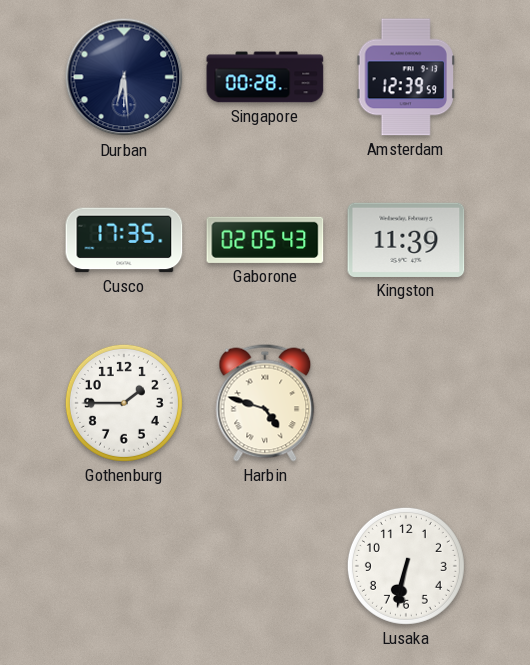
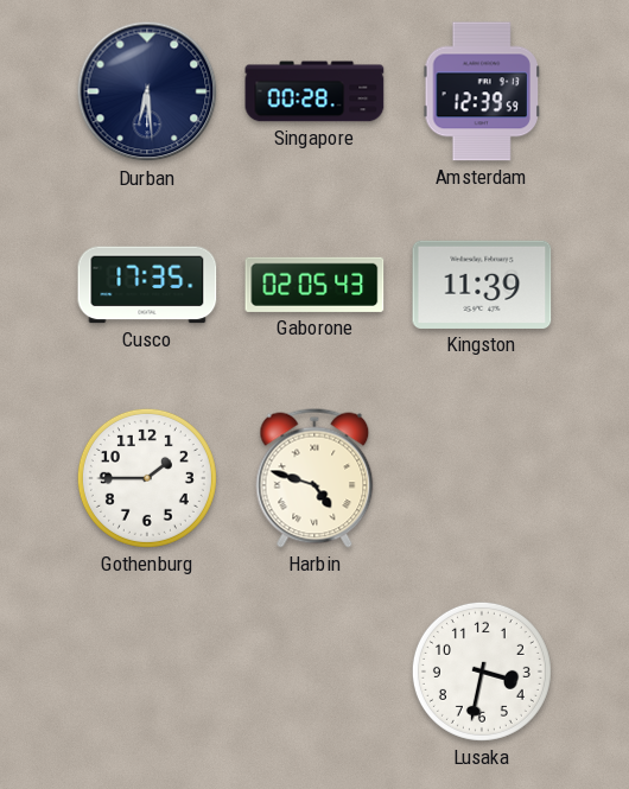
Lusaka: 6:32 -> 3:32 (482, 672)
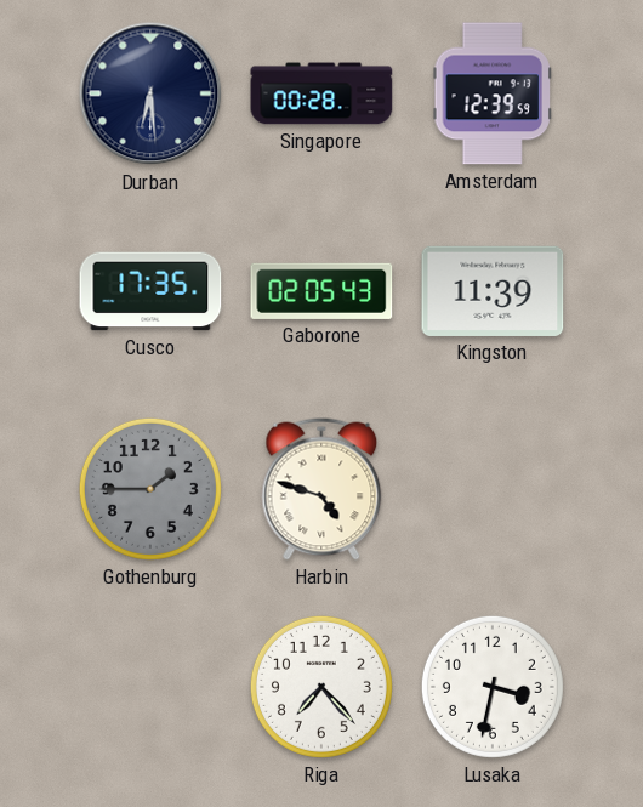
Gothenburg dial: white -> grey (150, 489)
Riga: none -> 7:23 (321, 687)
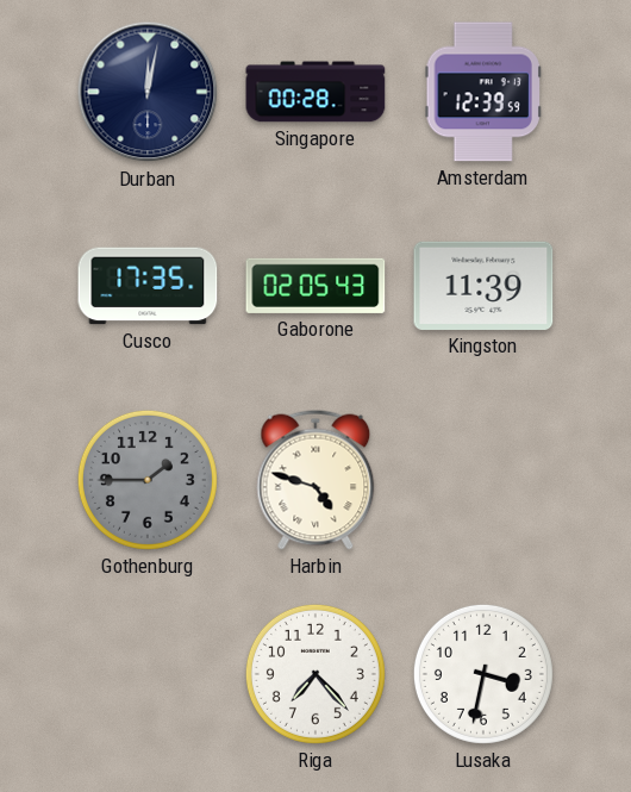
Durban: 6:29 -> 12:02 (148, 92)
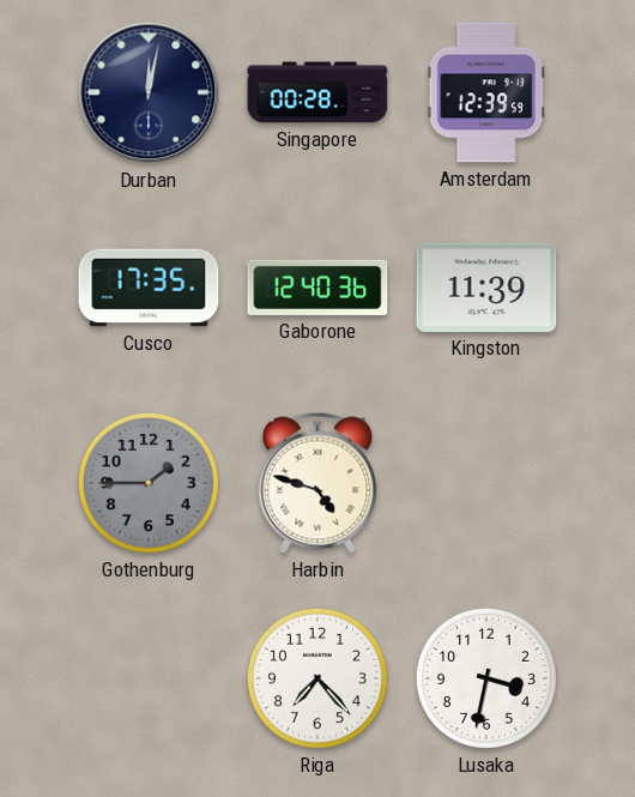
Gaborone: 02:05 -> 12:40 (317, 288)
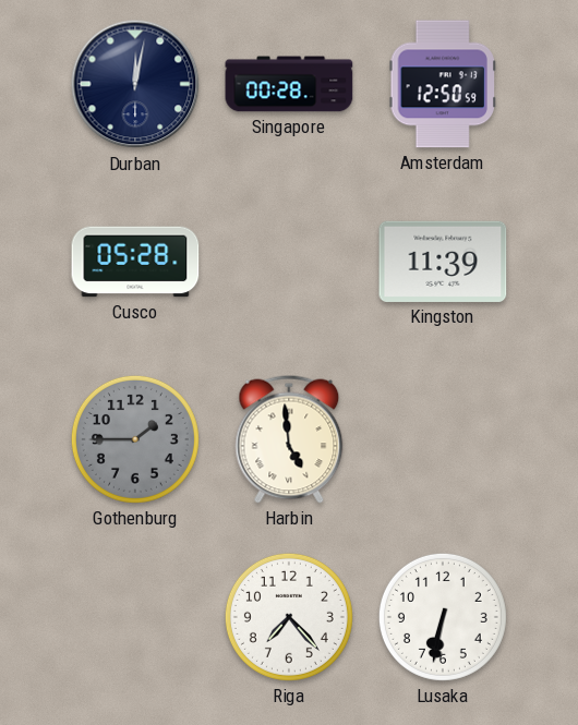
Amsterdam: 12:39 -> 12:50 (443, 84)
Cusco: 17:35 -> 05:28 (135, 262)
Gaborone: 12:40 -> none (317, 288)
Harbin: 4:48 -> 4:59 (289, 439)
Lusaka: 3:32 -> 6:32 (443, 617)
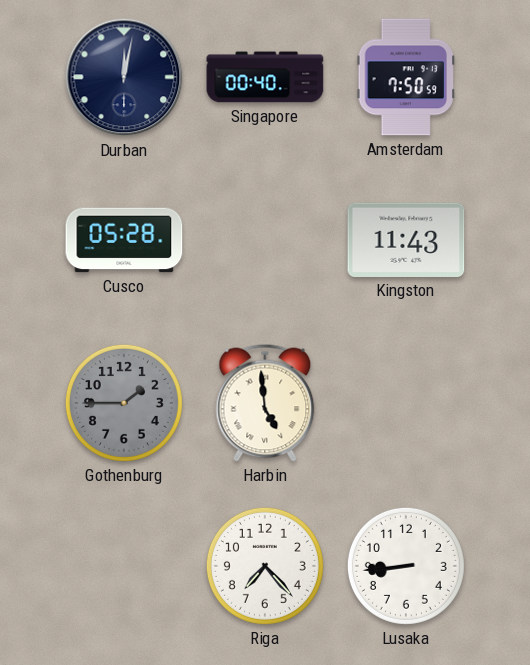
Singapore: 00:28 -> 00:40 (265, 77)
Amsterdam: 12:50 -> 7:50 (406, 77)
Kingston: 11:39 -> 11:43 (406, 240)
Lusaka: 6:32 -> 8:44 (406, 566)
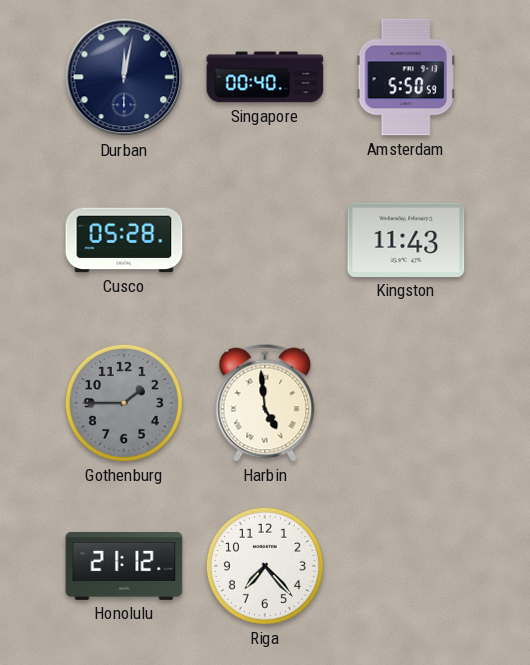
Amsterdam: 7:50 -> 5:50 (406, 77)
Honolulu: none -> 21:12 (124, 566)
Lusaka: 8:44 -> none (406, 566)
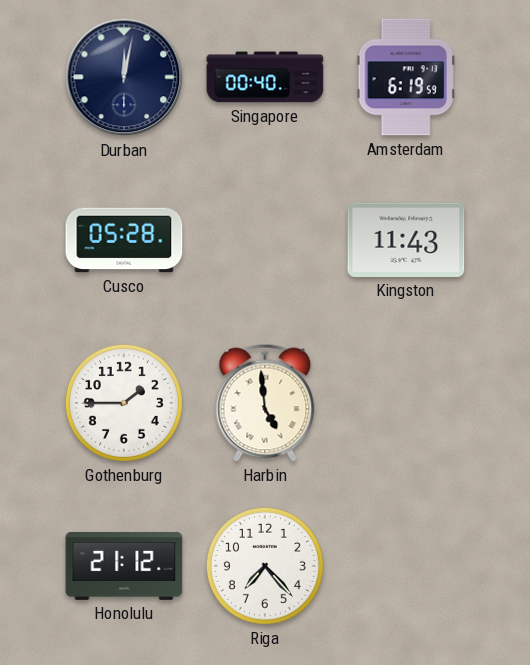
Amsterdam: 5:50 -> 6:19 (406, 77)
Gothenburg dial: grey -> white (124, 403)
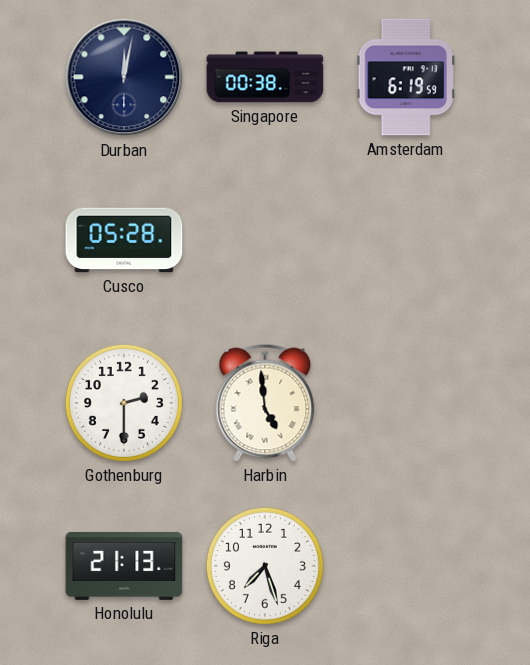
Singapore: 00:40 -> 00:38 (265, 77)
Kingston: 11:43 -> none (406, 240)
Gothenburg: 1:45 -> 2:30 (124, 403)
Honolulu: 21:12 -> 21:13 (124, 566)
Riga: 7:23 -> 7:27 (265, 566)
